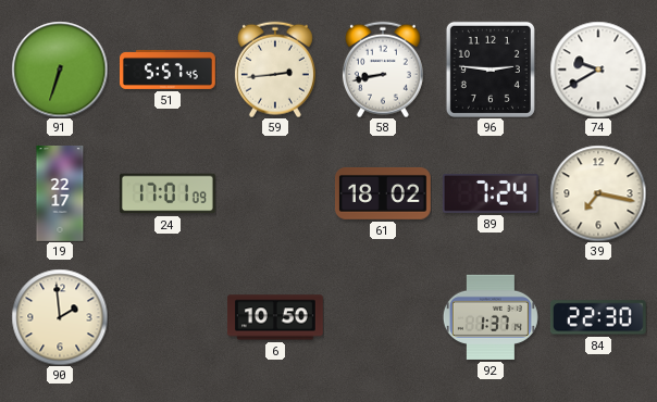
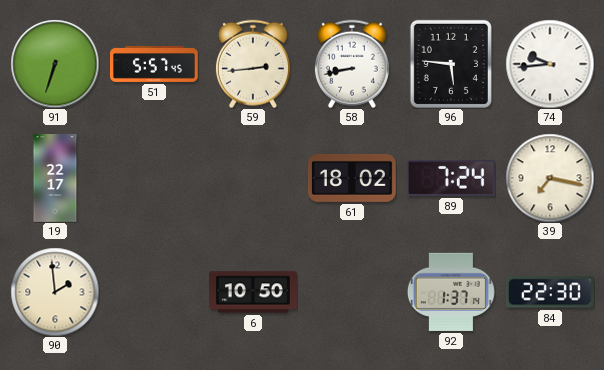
96: 2:46 -> 5:46 (451, 64)
74: 9:40 -> 9:44 (550, 64)
24: 17:01 -> none (168, 193)
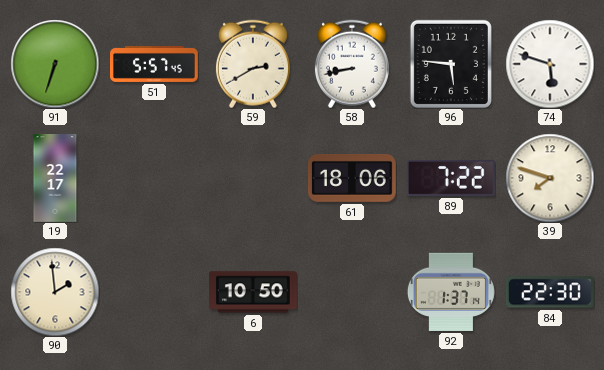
59: 2:44 -> 2:40 (253, 64)
74: 9:44 -> 5:48 (550, 64)
61: 18:02 -> 18:06 (352, 178)
89: 7:24 -> 7:22 (451, 178)
39: 7:17 -> 7:48 (550, 178)
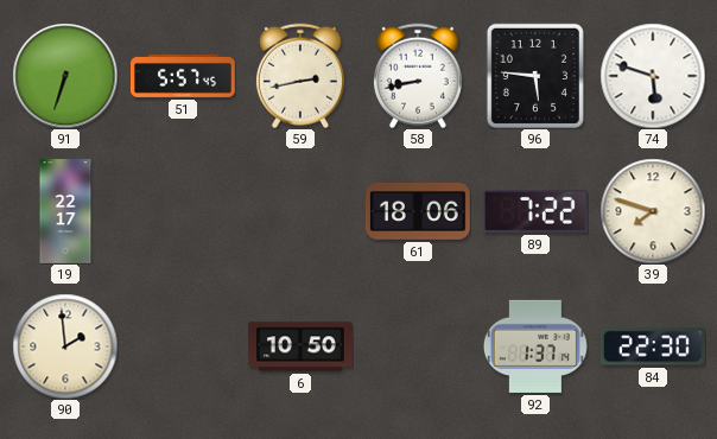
59: 2:40 -> 2:43 (300, 76)
